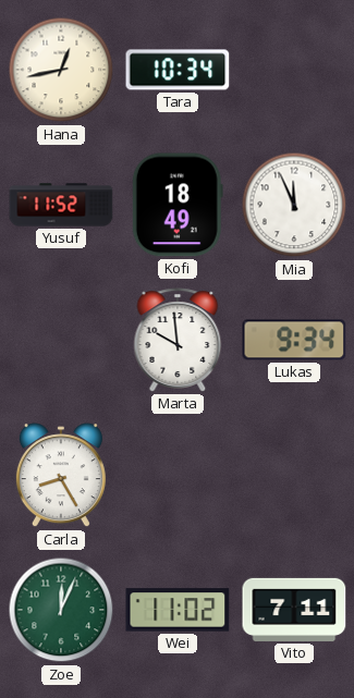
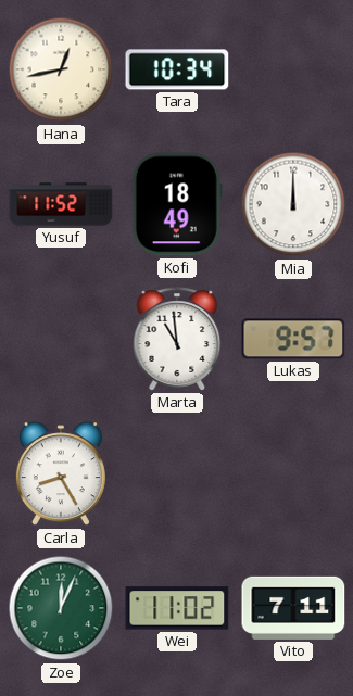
Mia: 11:56 -> 12:00 (293, 204)
Marta: 9:59 -> 10:59 (177, 339)
Lukas: 9:34 -> 9:57 (293, 339)
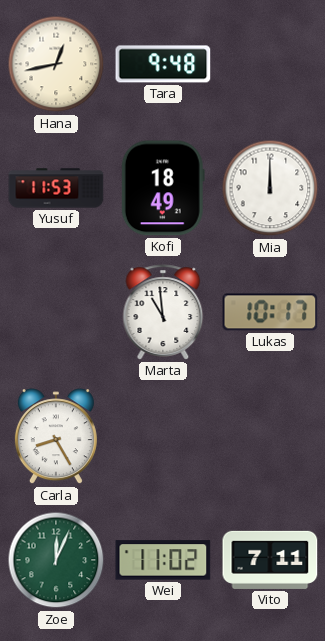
Tara: 10:34 -> 9:48 (163, 64)
Yusuf: 11:52 -> 11:53 (56, 188)
Lukas: 9:57 -> 10:17 (270, 312)
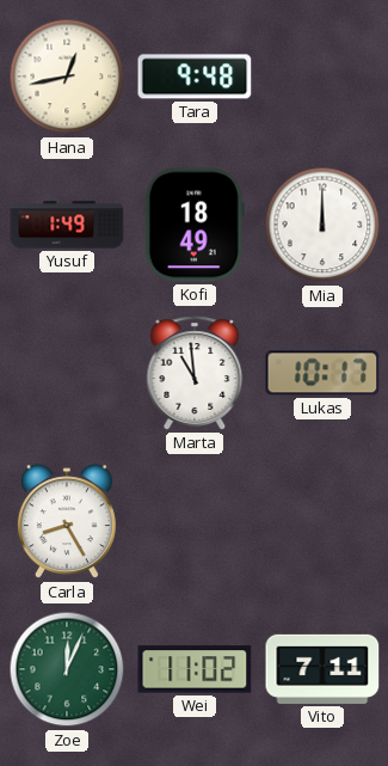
Yusuf: 11:53 -> 1:49 (67, 225)
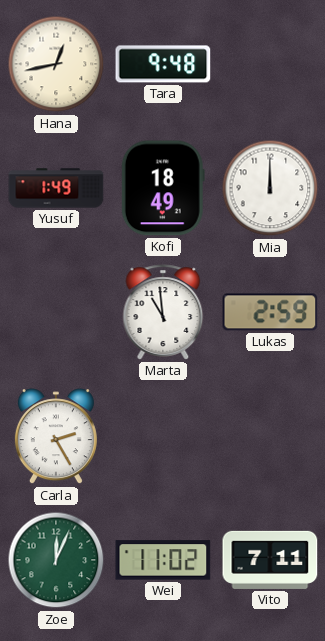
Lukas: 10:17 -> 2:59 (270, 312)
Carla: 8:25 -> 2:25 (56, 437)
